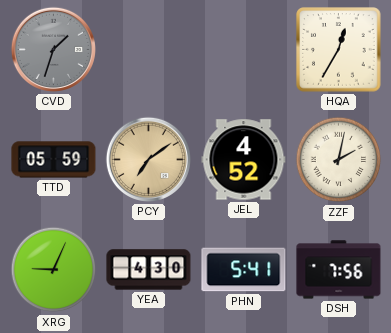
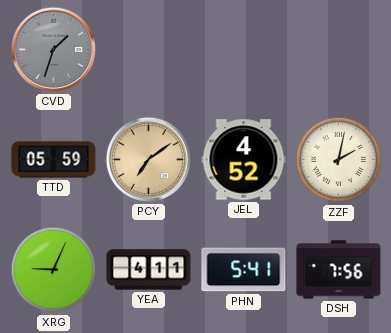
HQA: 12:35 -> none (339, 50)
YEA: 4:30 -> 4:11 (149, 270)
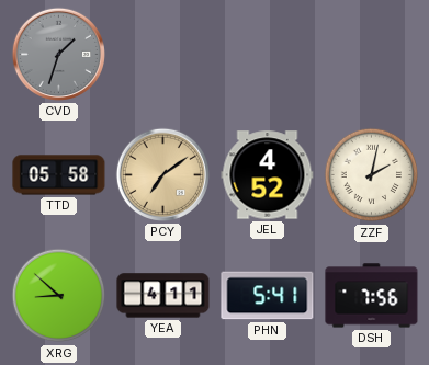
TTD: 05:59 -> 05:58 (59, 175)
XRG: 9:04 -> 8:52 (59, 296)
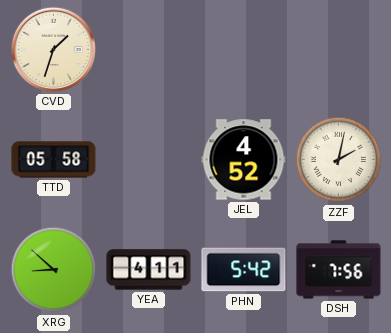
CVD dial: grey -> cream (53, 49)
PCY: 7:09 -> none (162, 174)
PHN: 5:41 -> 5:42 (244, 270)
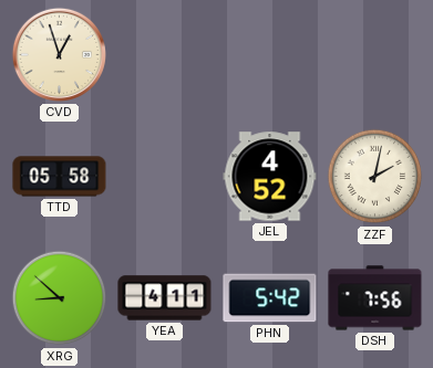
CVD: 1:33 -> 12:57 (59, 54)
